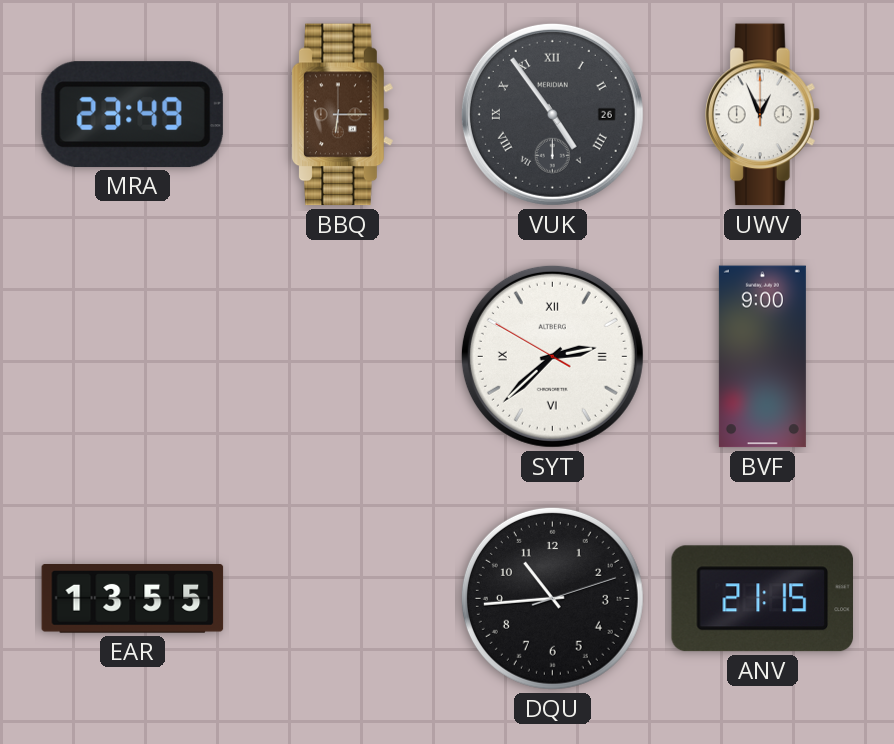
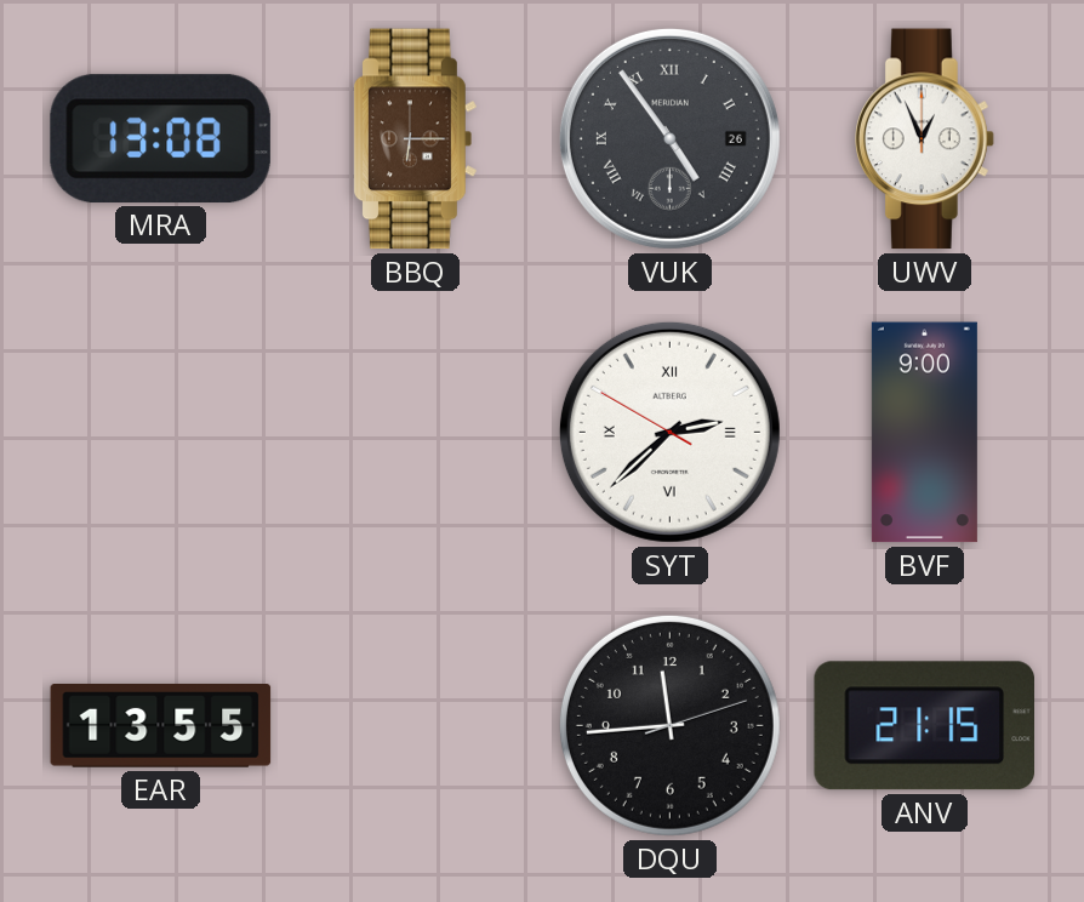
MRA: 23:49 -> 13:08 (160, 138)
DQU: 10:44 -> 11:44 (669, 725)
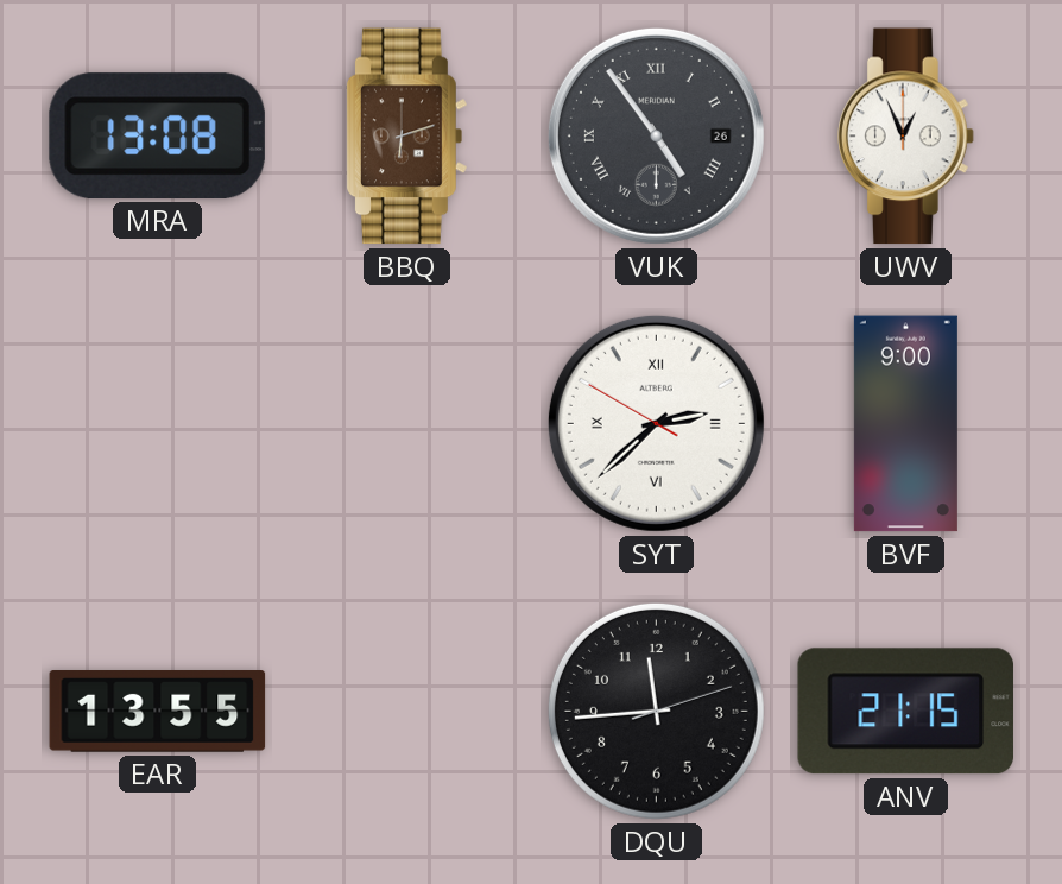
BBQ: 6:15 -> 6:12 (407, 137)
